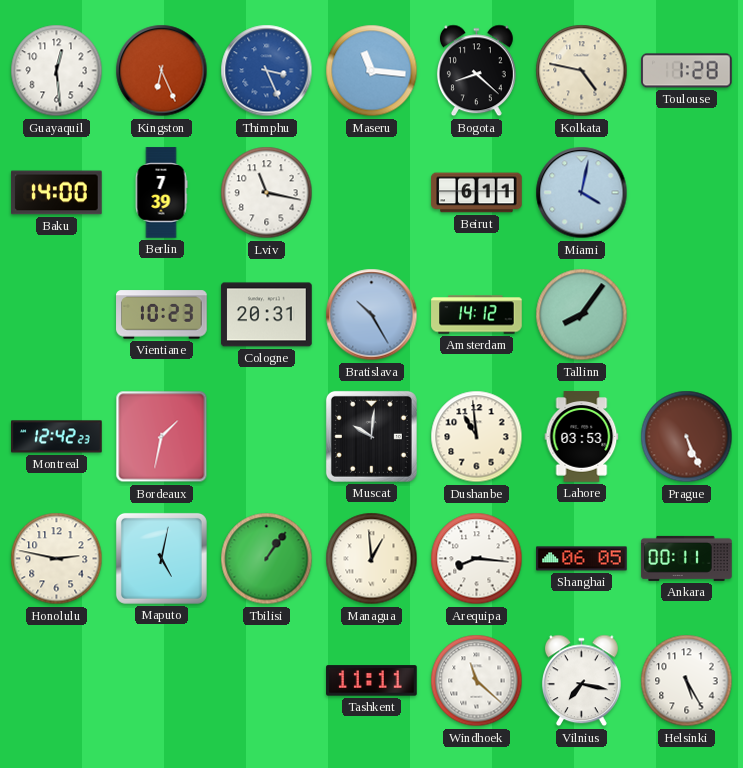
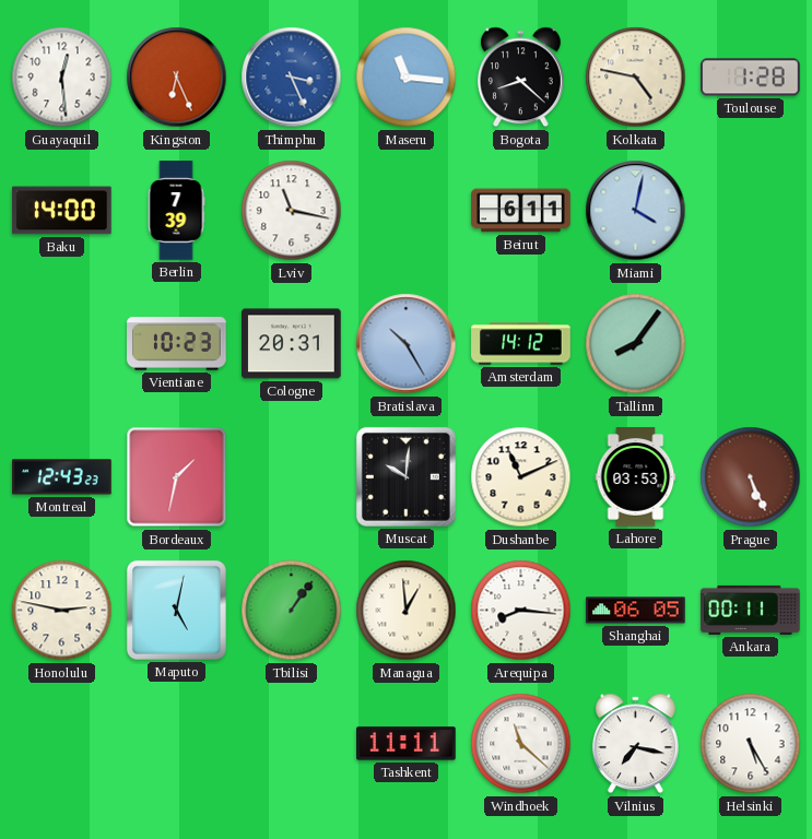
Montreal: 12:42 -> 12:43 (62, 477)
Dushanbe: 10:59 -> 11:11 (521, 477)
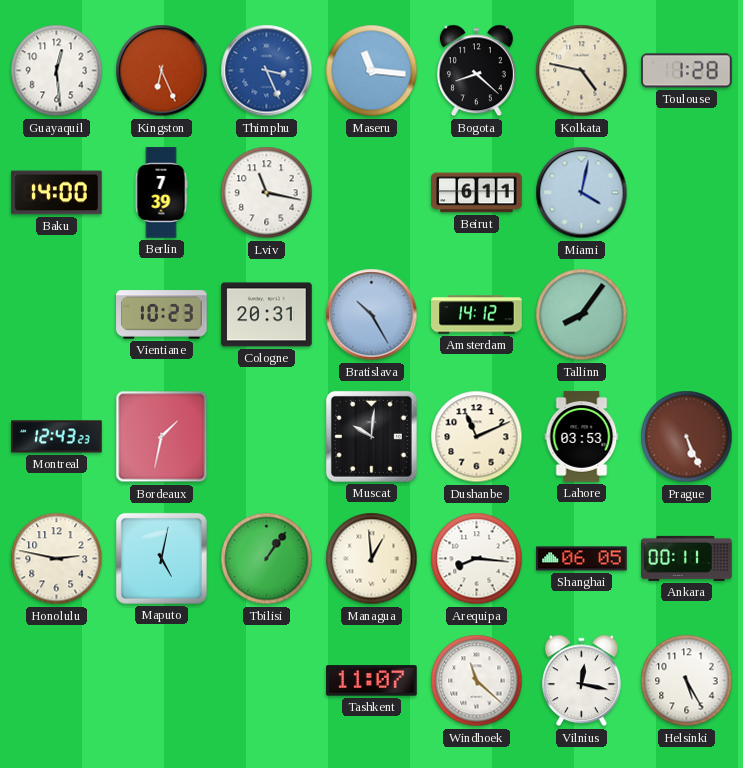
Tashkent: 11:11 -> 11:07 (372, 681)
Vilnius: 7:17 -> 12:17 (581, 681)
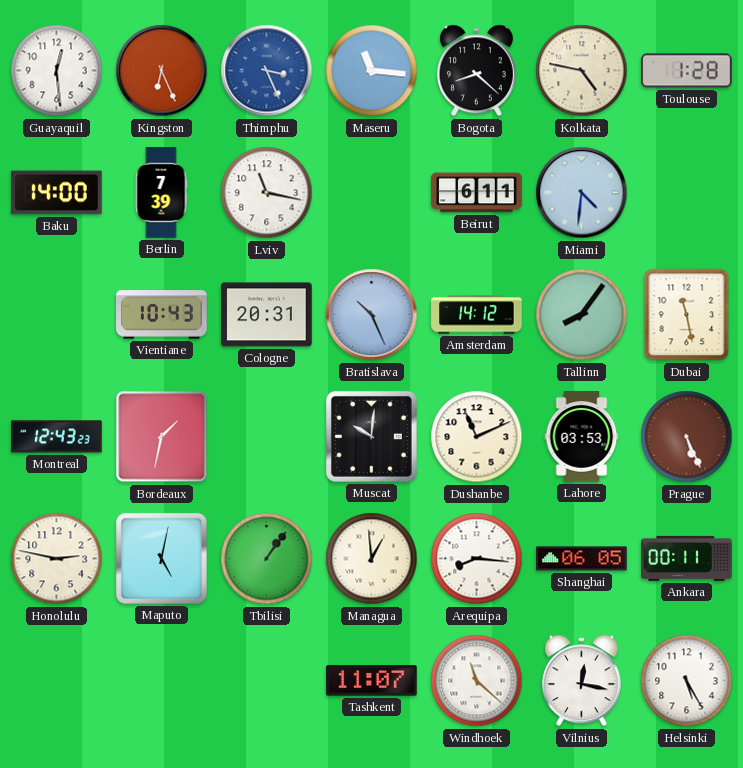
Miami: 4:02 -> 4:31 (582, 193)
Vientiane: 10:23 -> 10:43 (162, 315)
Bratislava: 10:25 -> 10:26 (372, 315)
Dubai: none -> 11:28 (687, 315)
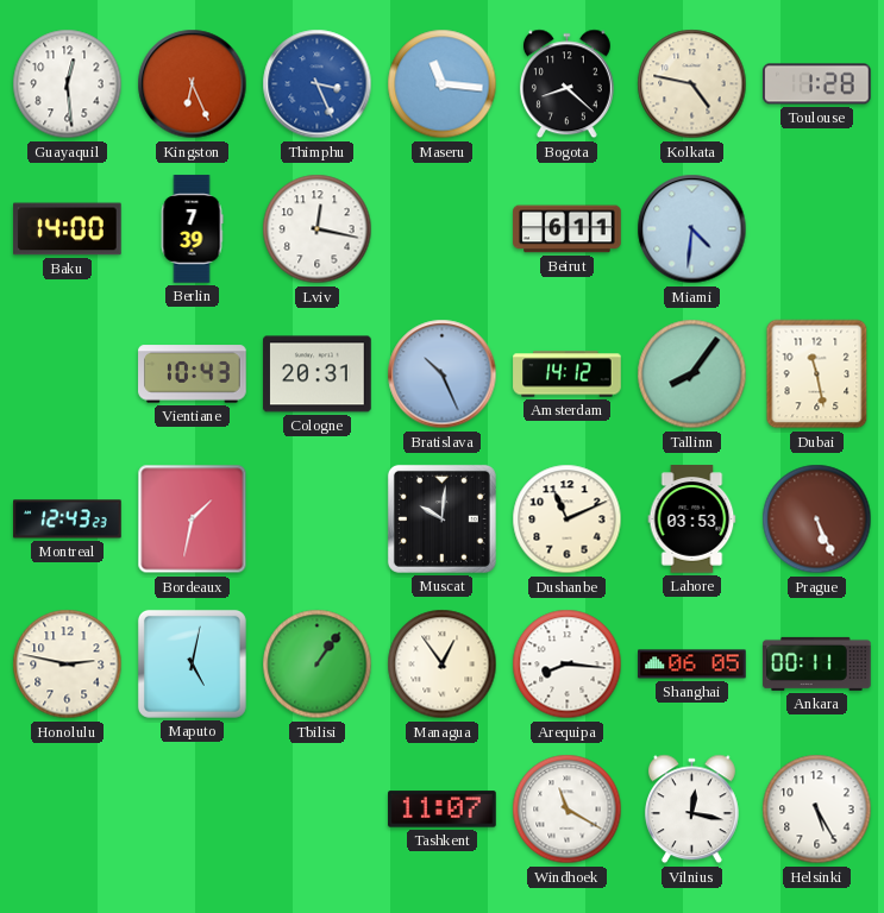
Lviv: 11:17 -> 12:17 (318, 229)
Managua: 12:59 -> 12:54 (443, 665)
Windhoek: 11:22 -> 11:20 (568, 810)
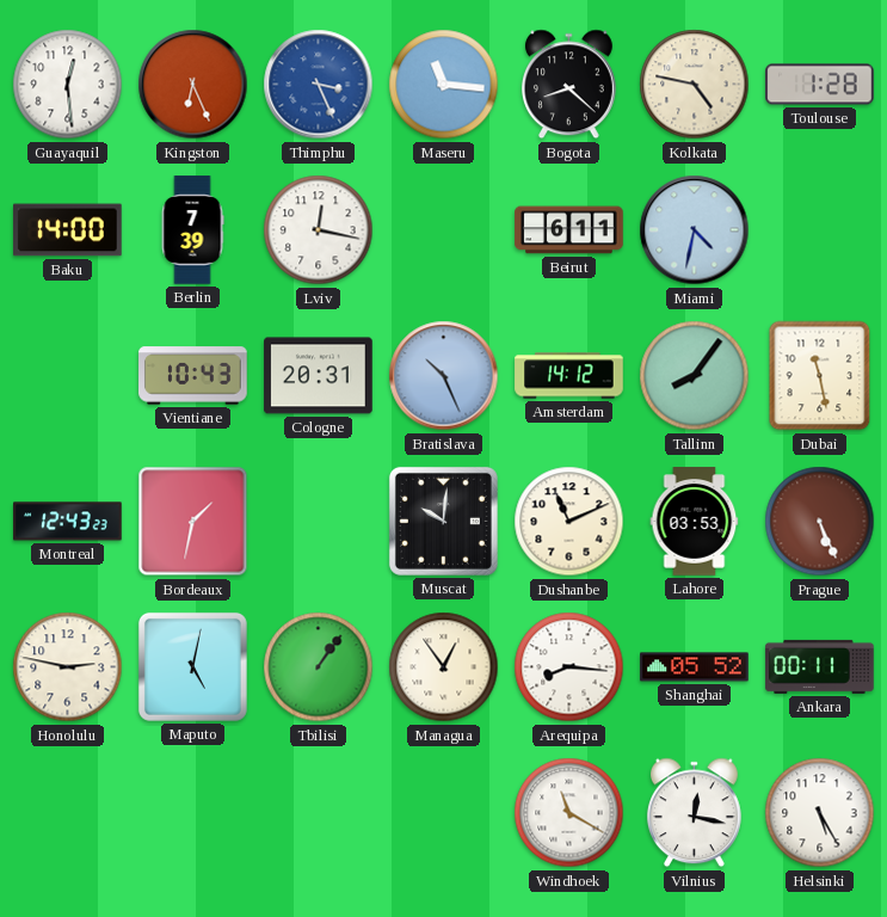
Miami: 4:31 -> 4:32 (695, 230)
Shanghai: 06:05 -> 05:52 (695, 667)
Tashkent: 11:07 -> none (443, 810)
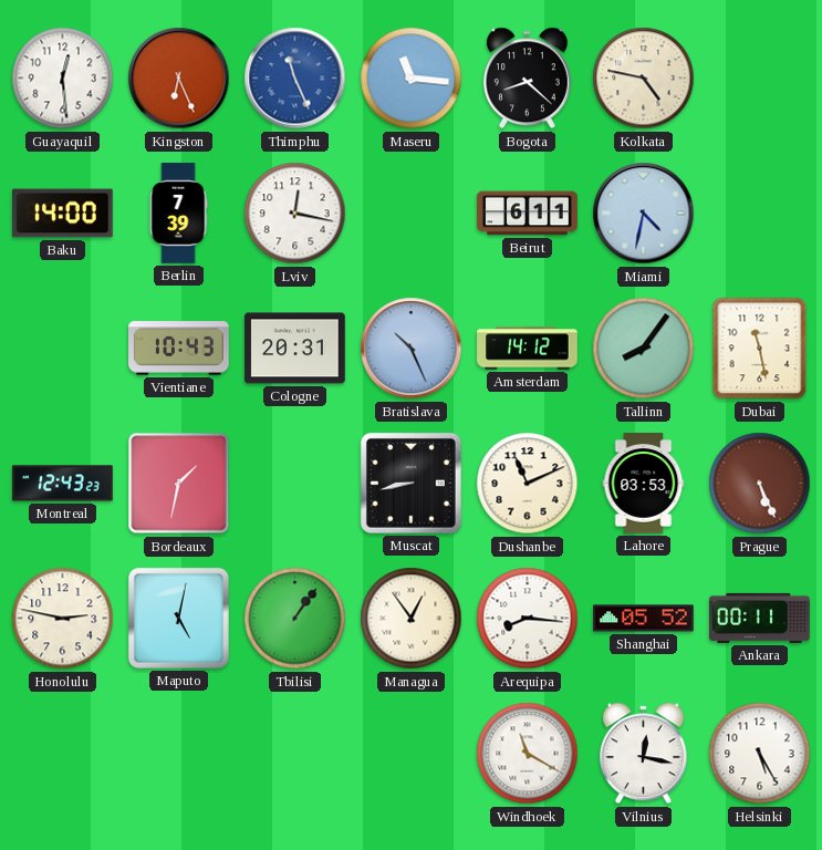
Thimphu: 3:26 -> 11:26 (295, 79)
Toulouse: 1:28 -> none (820, 85)
Muscat: 10:01 -> 8:43 (410, 483)
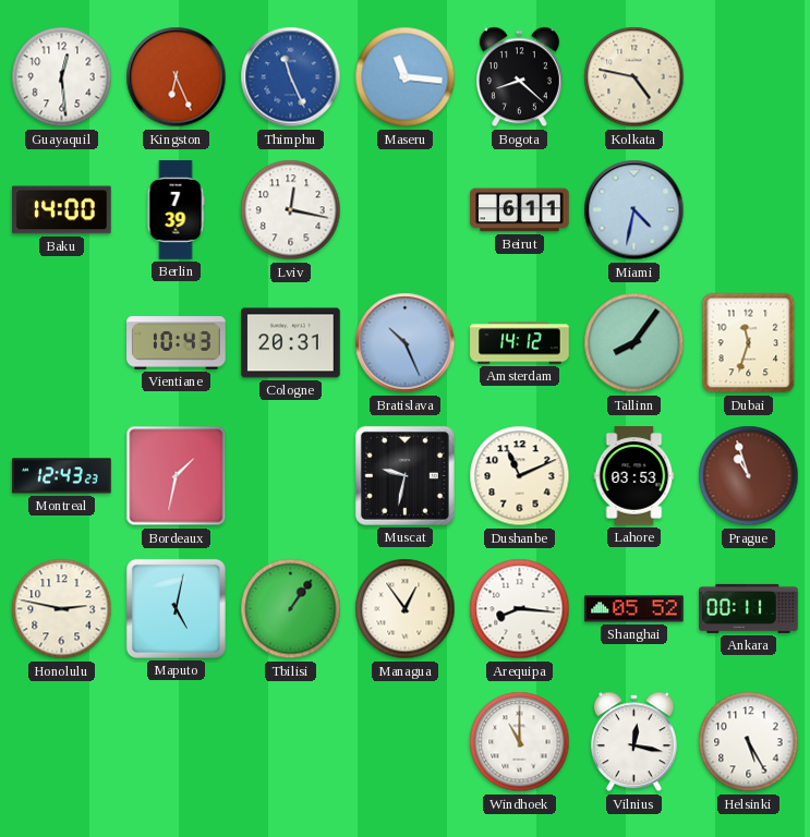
Dubai: 11:28 -> 11:33 (749, 343)
Muscat: 8:43 -> 9:32 (404, 475)
Prague: 5:26 -> 10:57 (749, 476)
Windhoek: 11:20 -> 11:00 (520, 742)
